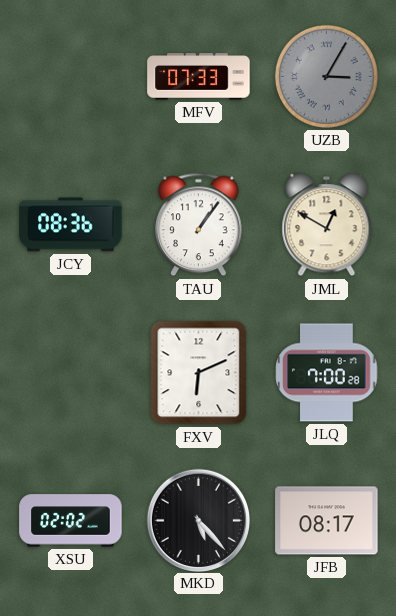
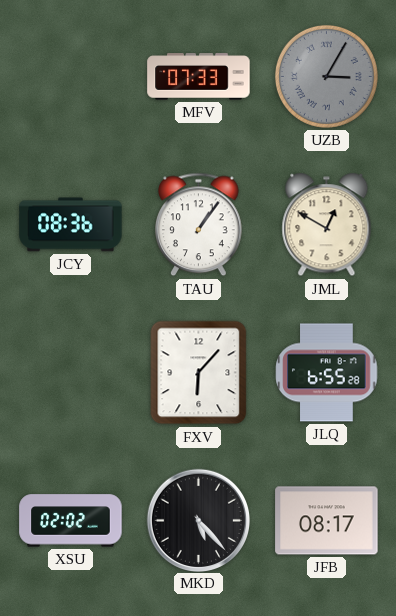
FXV: 6:11 -> 6:07 (199, 373)
JLQ: 7:00 -> 6:55 (327, 373)
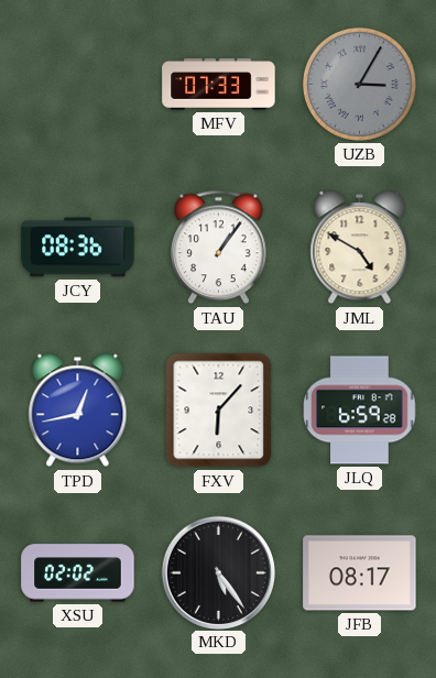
JML: 12:50 -> 4:50 (360, 248)
TPD: none -> 12:43 (78, 411)
JLQ: 6:55 -> 6:59 (360, 411)
MKD: 5:23 -> 5:24 (218, 572)
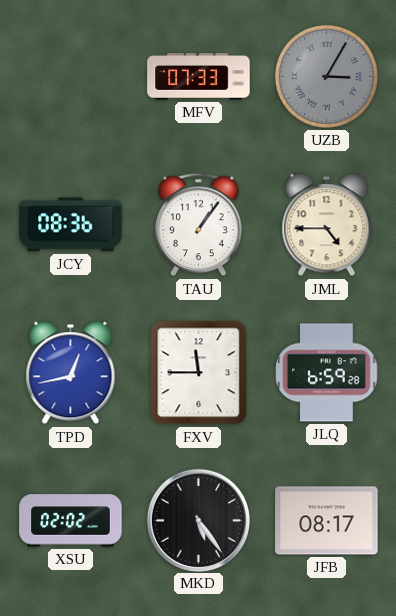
JML: 4:50 -> 4:45 (327, 225)
FXV: 6:07 -> 11:45 (199, 373)
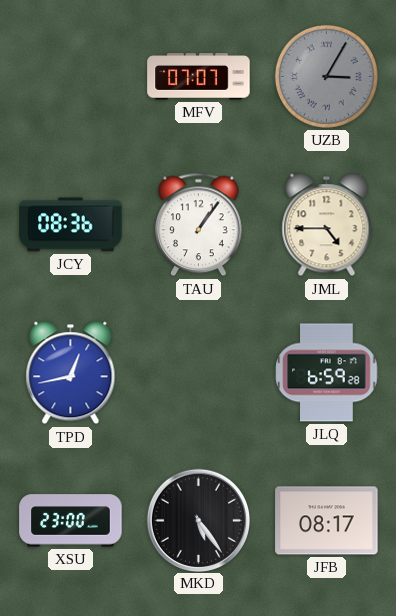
MFV: 07:33 -> 07:07 (199, 77)
FXV: 11:45 -> none (199, 373)
XSU: 02:02 -> 23:00 (71, 521)
